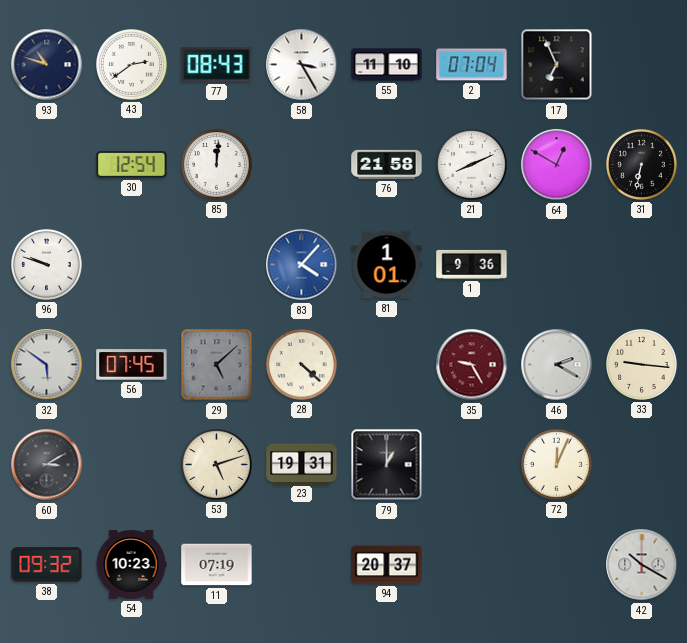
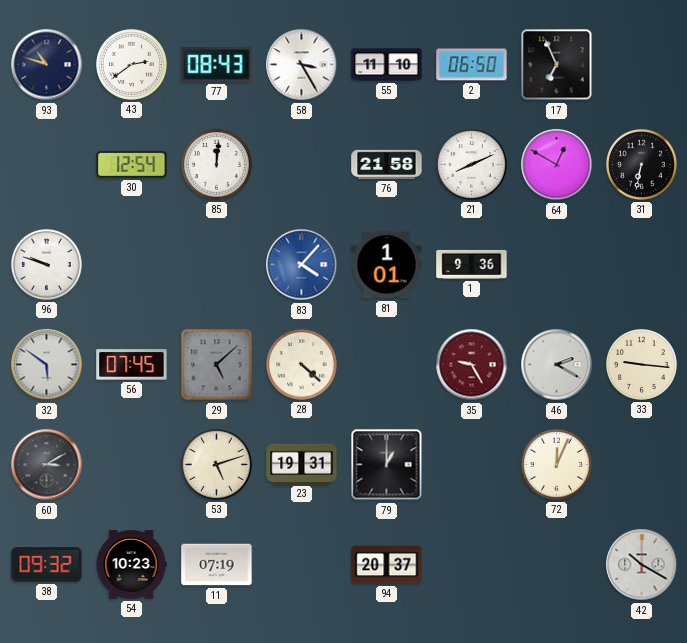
2: 07:04 -> 06:50 (472, 65)
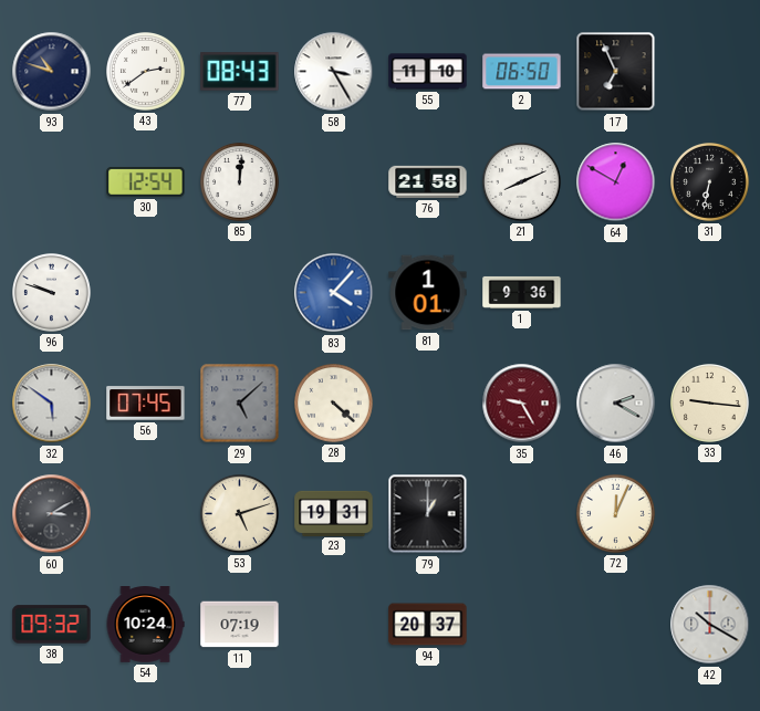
54: 10:23 -> 10:24 (145, 625)
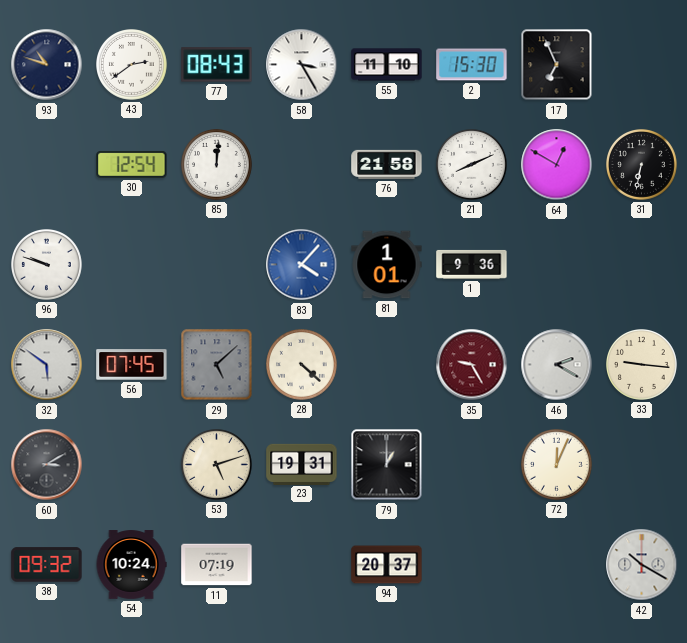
2: 06:50 -> 15:30 (472, 65)
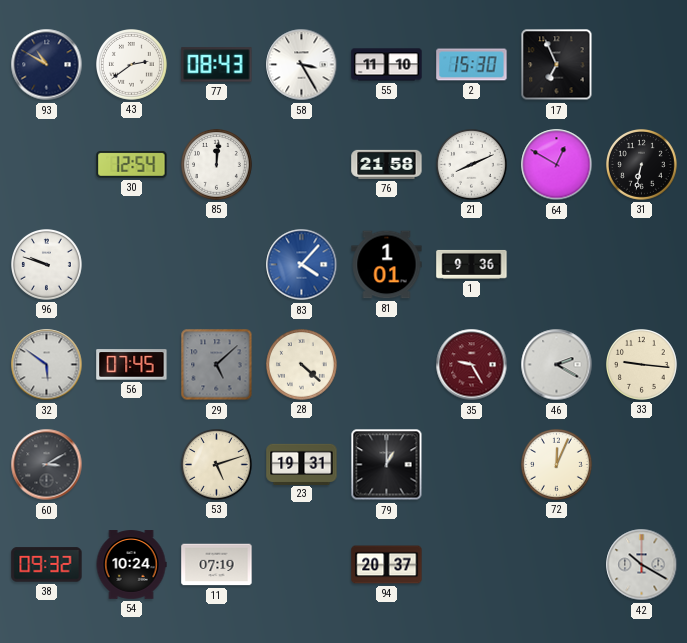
93: 10:48 -> 10:50 (47, 65)
